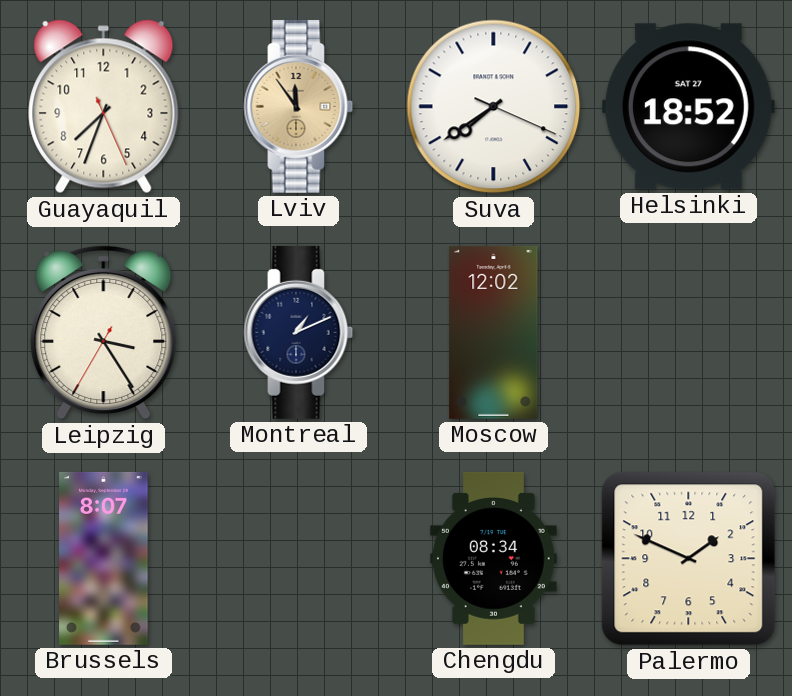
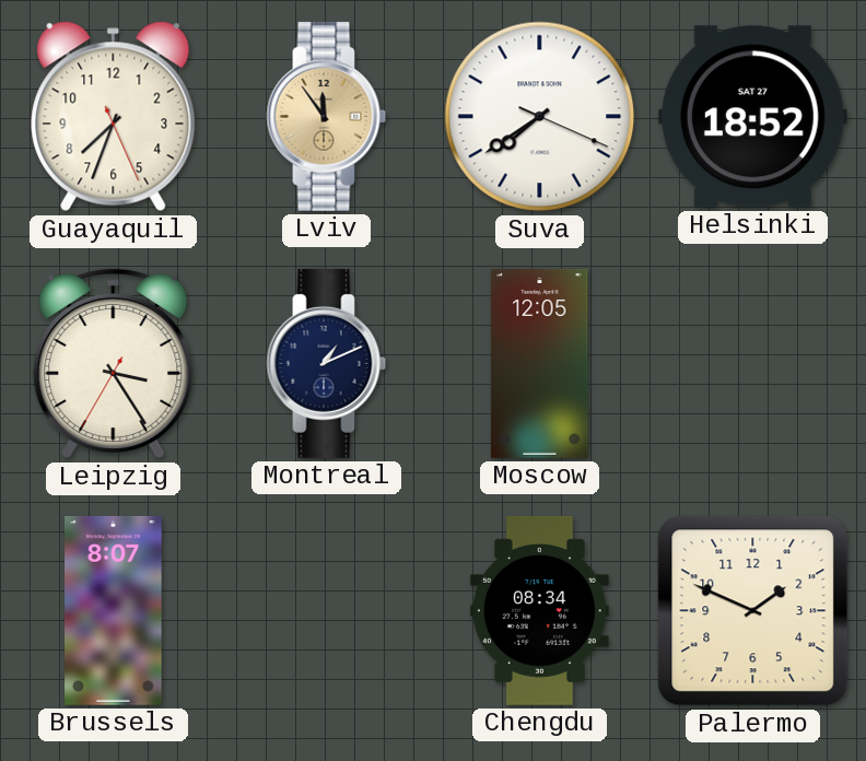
Moscow: 12:02 -> 12:05 (540, 363)
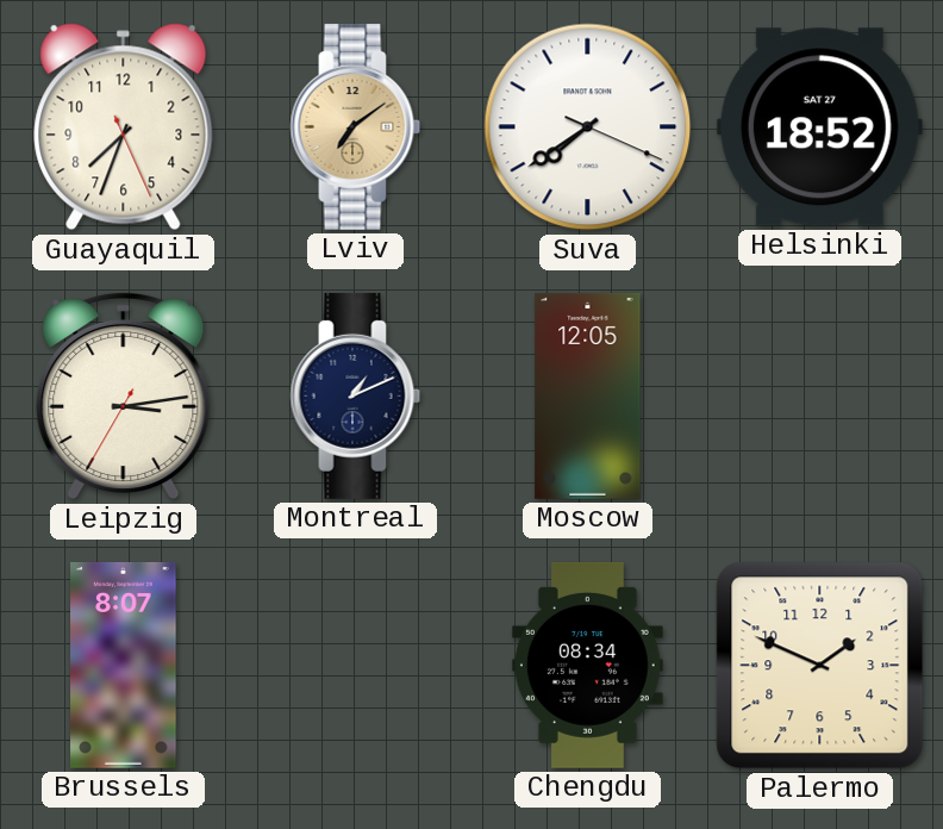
Lviv: 11:54 -> 7:09 (356, 126)
Leipzig: 3:24 -> 3:13 (124, 395)
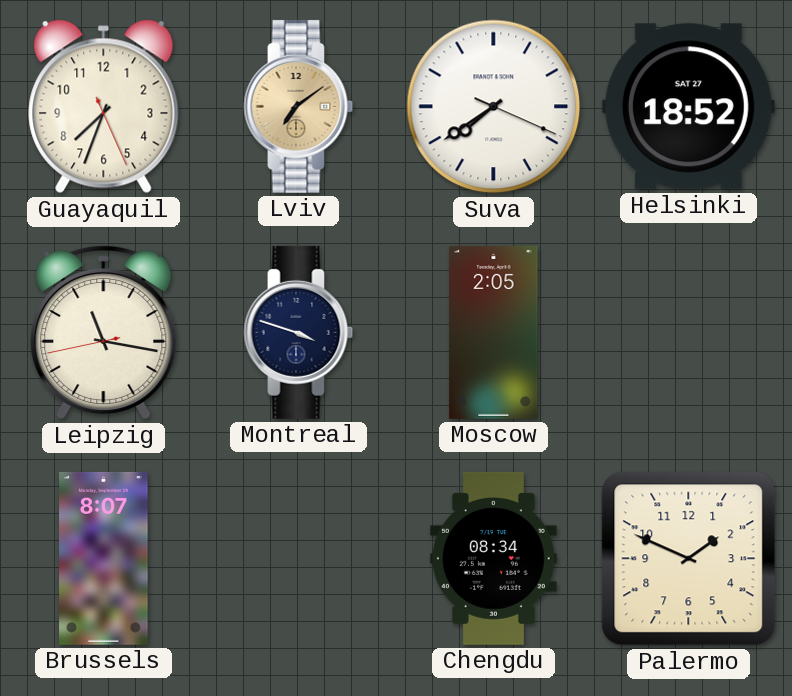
Leipzig: 3:13 -> 11:16 (104, 332)
Montreal: 1:11 -> 3:48 (299, 332)
Moscow: 12:05 -> 2:05 (494, 332)
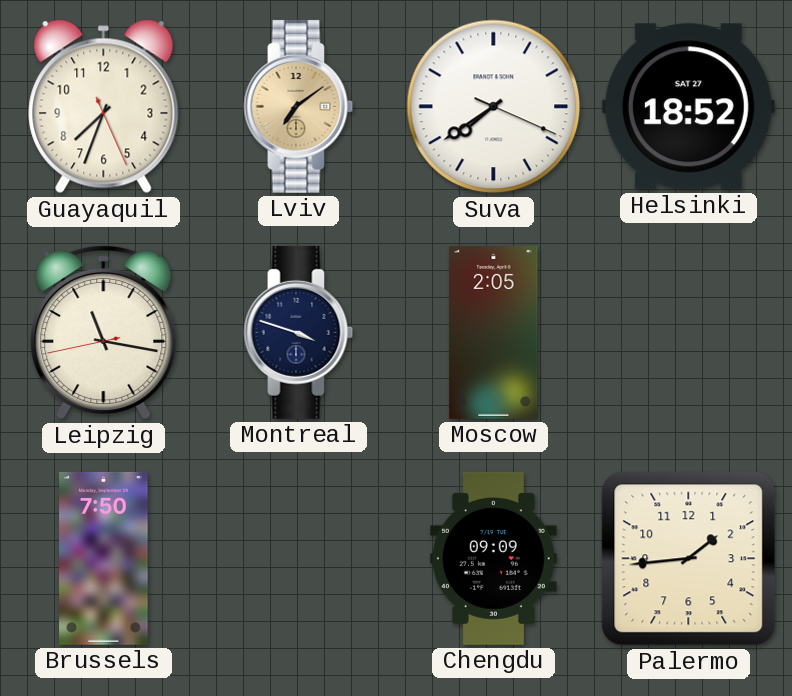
Brussels: 8:07 -> 7:50 (104, 558)
Chengdu: 08:34 -> 09:09 (493, 558)
Palermo: 1:49 -> 1:44 (689, 559)
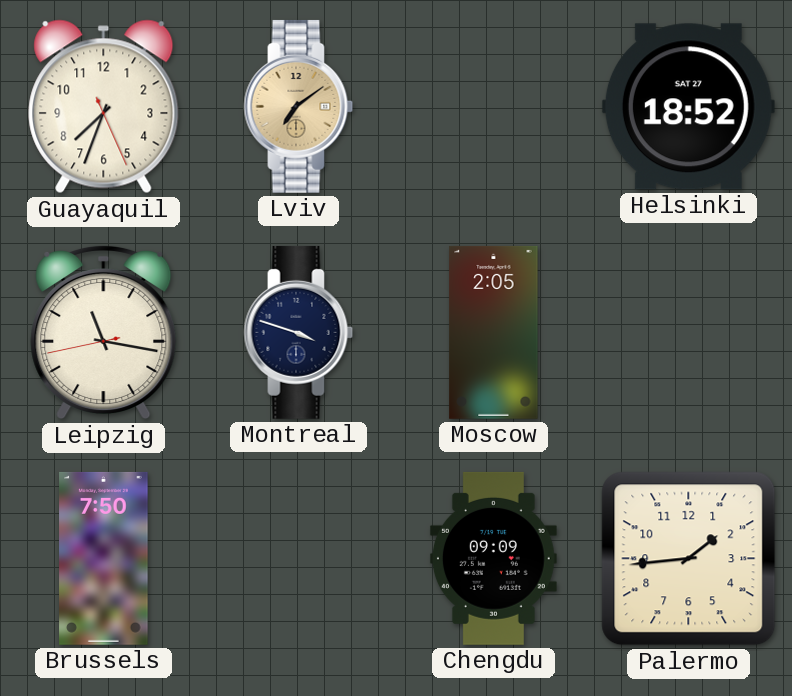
Suva: 7:39 -> none (494, 107)
